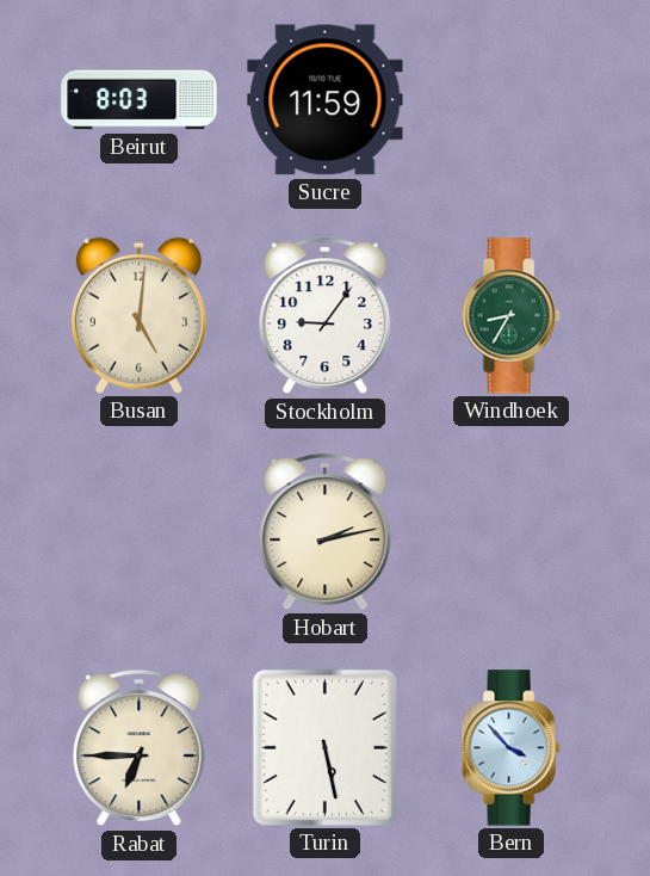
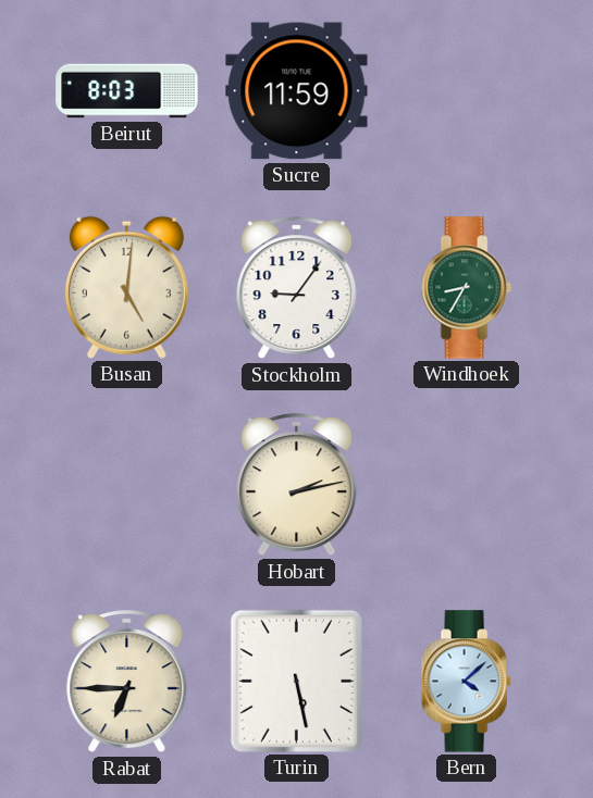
Bern: 3:53 -> 4:08 (466, 682)
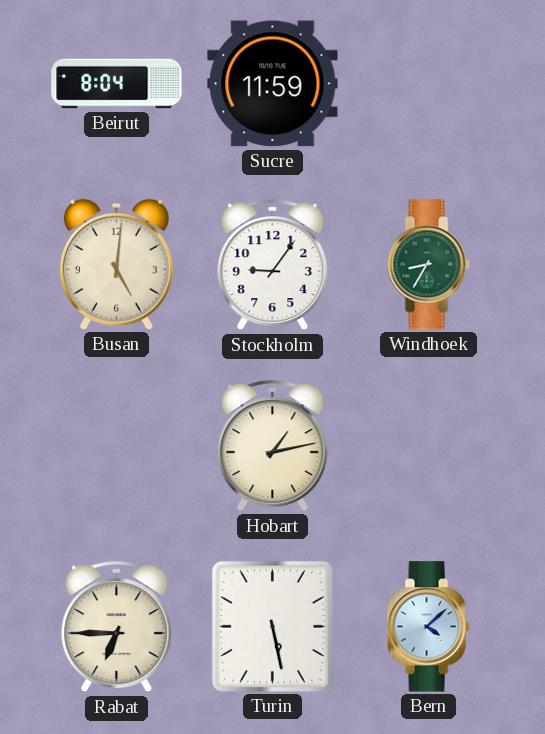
Beirut: 8:03 -> 8:04 (117, 84)
Hobart: 2:13 -> 1:13 (273, 446)
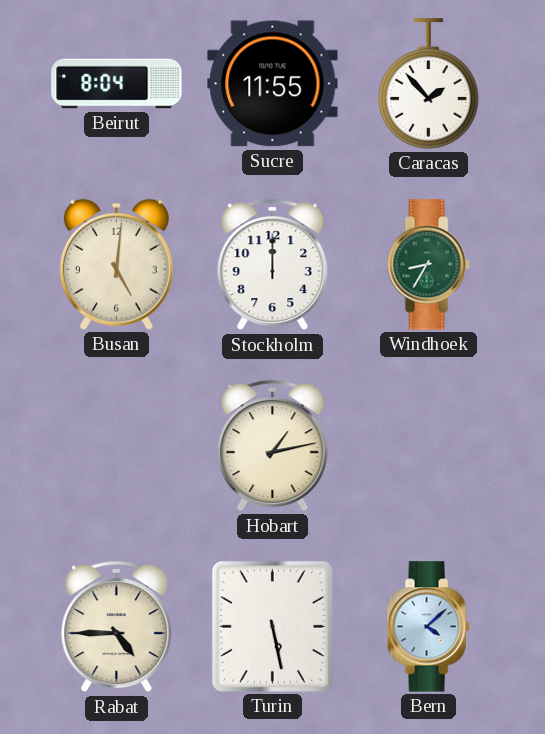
Sucre: 11:59 -> 11:55 (273, 84)
Caracas: none -> 1:53 (429, 84)
Stockholm: 9:06 -> 12:00 (273, 265)
Rabat: 6:45 -> 4:45 (117, 627)
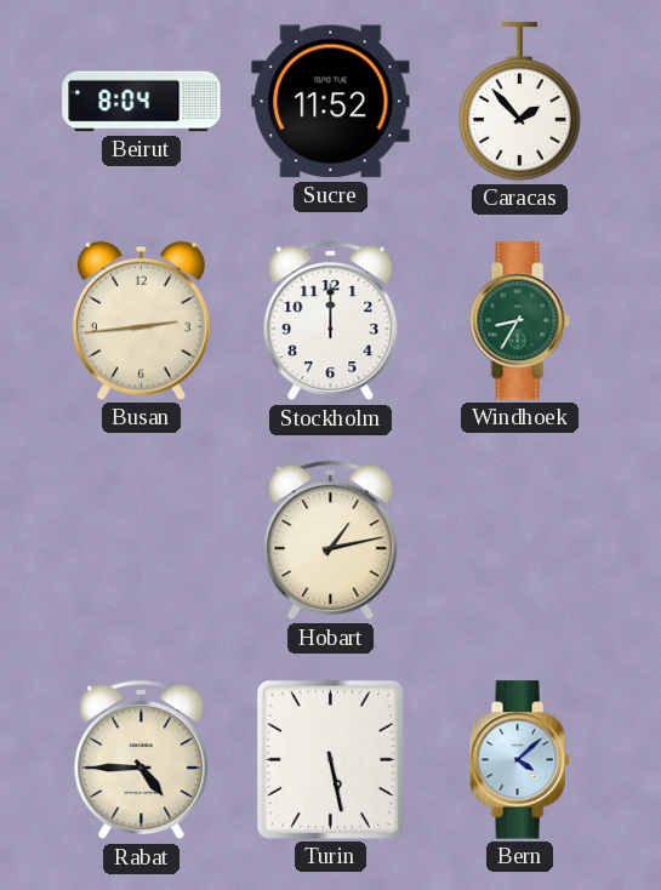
Sucre: 11:55 -> 11:52 (331, 102)
Busan: 5:01 -> 2:44 (141, 320)
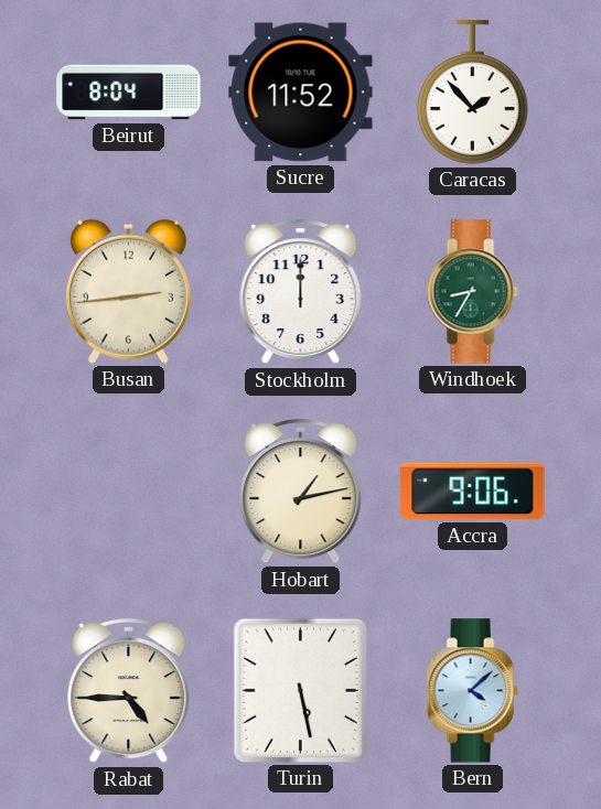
Accra: none -> 9:06 (473, 492)
